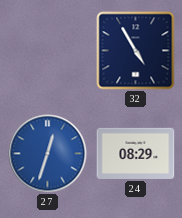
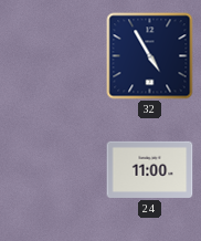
27: 12:33 -> none (48, 154)
24: 08:29 -> 11:00 (150, 169)
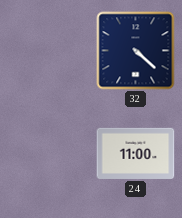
32: 4:55 -> 4:22 (136, 51)
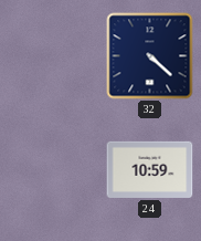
24: 11:00 -> 10:59 (150, 169)
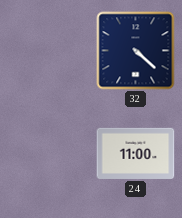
24: 10:59 -> 11:00 (136, 153)
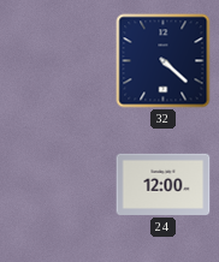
24: 11:00 -> 12:00 (164, 184)
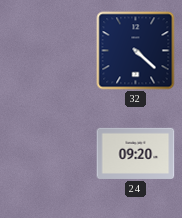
24: 12:00 -> 09:20 (136, 153)
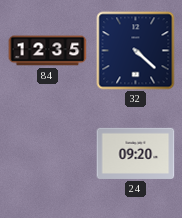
84: none -> 12:35 (48, 51)
